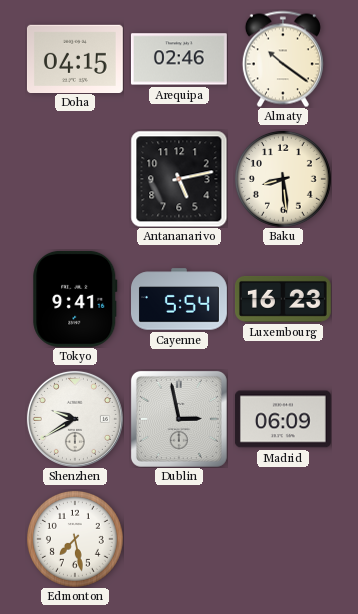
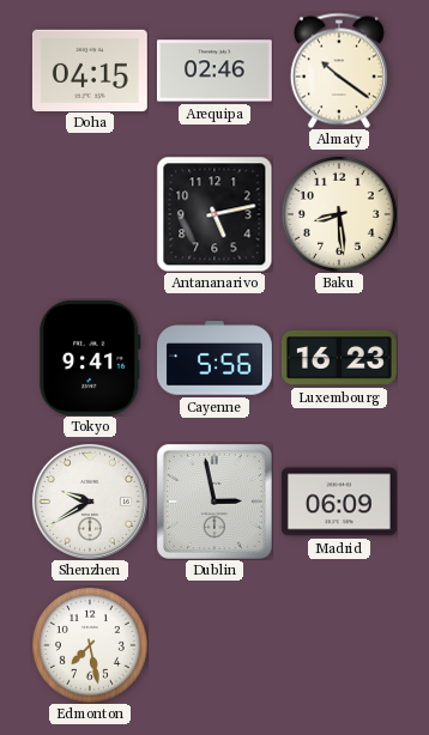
Cayenne: 5:54 -> 5:56 (216, 358)
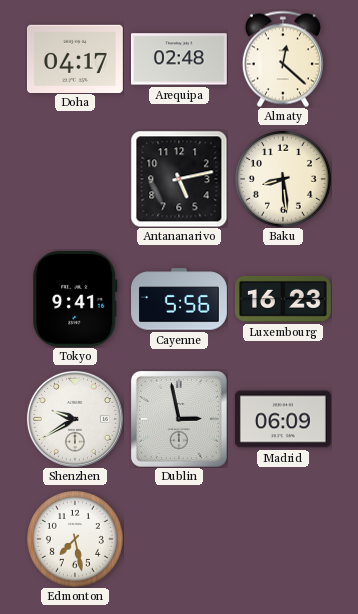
Doha: 04:15 -> 04:17 (75, 58)
Arequipa: 02:46 -> 02:48 (179, 59)
Almaty: 10:21 -> 12:22 (283, 59)
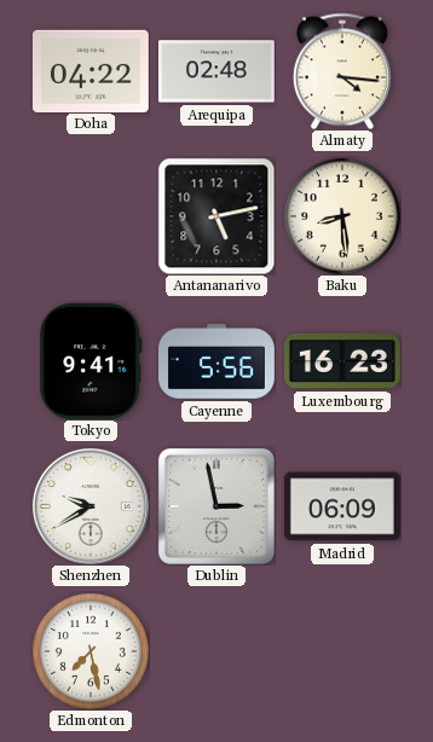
Doha: 04:17 -> 04:22 (91, 70)
Almaty: 12:22 -> 4:16 (342, 71)
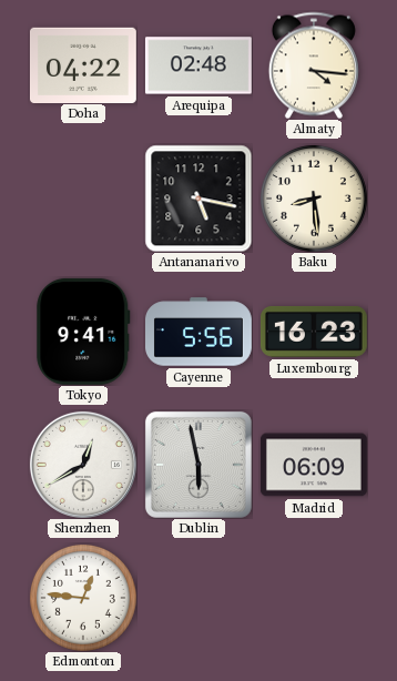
Antananarivo: 5:13 -> 5:17 (198, 199)
Shenzhen: 9:40 -> 12:40 (83, 465)
Dublin: 2:58 -> 5:58 (198, 465)
Edmonton: 7:28 -> 12:46 (83, 598)
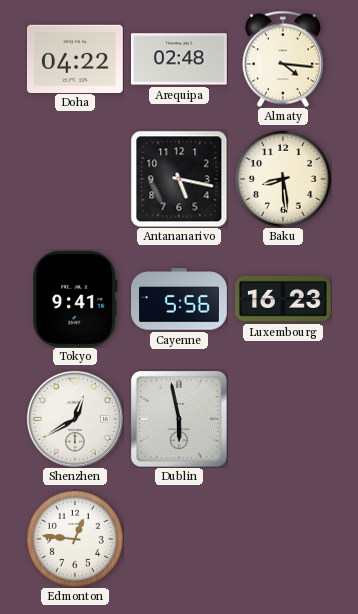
Madrid: 06:09 -> none (314, 465)
